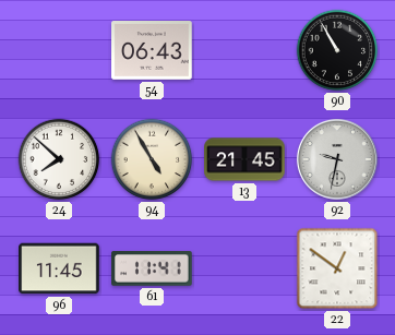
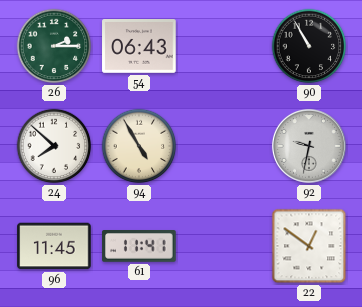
26: none -> 2:15 (54, 46)
13: 21:45 -> none (244, 159)
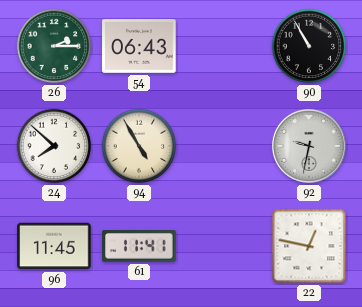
22: 12:51 -> 12:47 (309, 246)
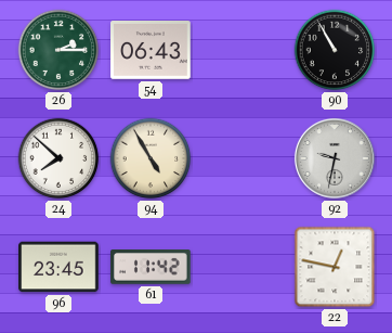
96: 11:45 -> 23:45 (58, 267)
61: 11:41 -> 11:42 (151, 267)
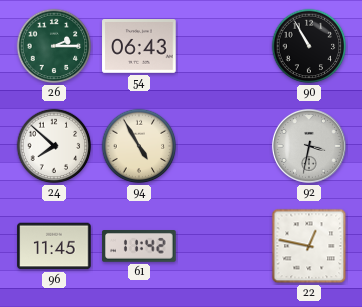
92: 9:32 -> 3:32 (309, 146)
96: 23:45 -> 11:45 (54, 246)
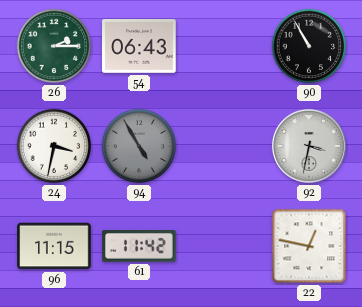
24: 7:52 -> 3:32 (54, 146)
94 dial: cream -> grey (139, 146)
96: 11:45 -> 11:15 (54, 246)
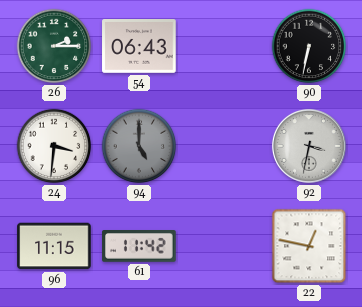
90: 10:55 -> 6:32 (309, 46)
24: 3:32 -> 3:31 (54, 146)
94: 4:55 -> 5:00 (139, 146)
